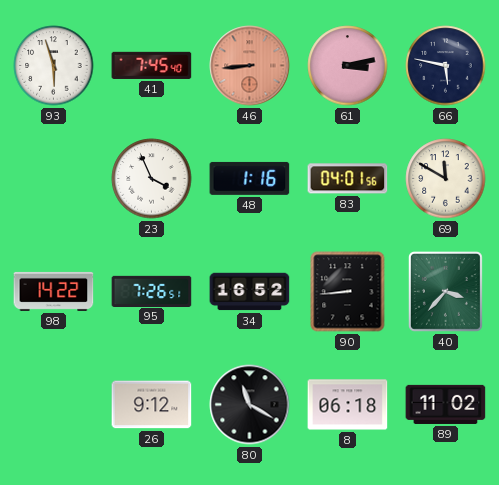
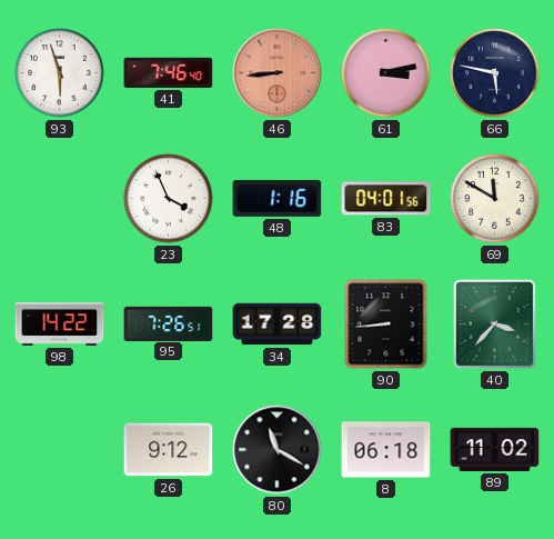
41: 7:45 -> 7:46 (169, 72)
34: 16:52 -> 17:28 (278, 325)
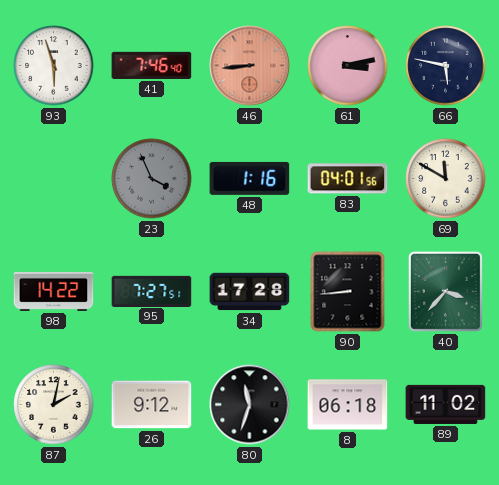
23 dial: white -> grey (152, 179)
95: 7:26 -> 7:27 (152, 291)
87: none -> 2:02 (54, 405)
80: 11:20 -> 11:33 (250, 405)
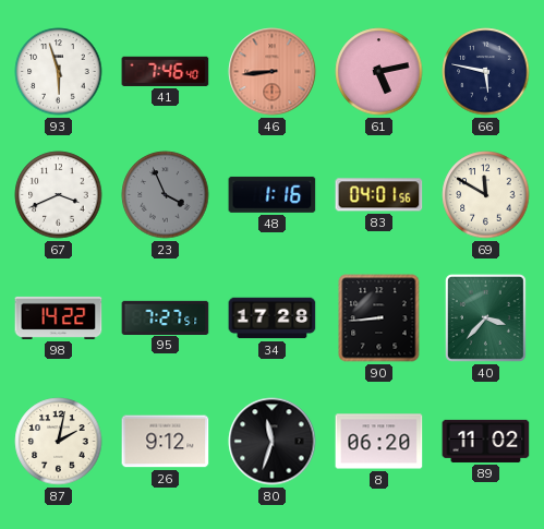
61: 3:13 -> 5:13 (379, 72)
67: none -> 3:41 (59, 195)
8: 06:18 -> 06:20 (379, 442)
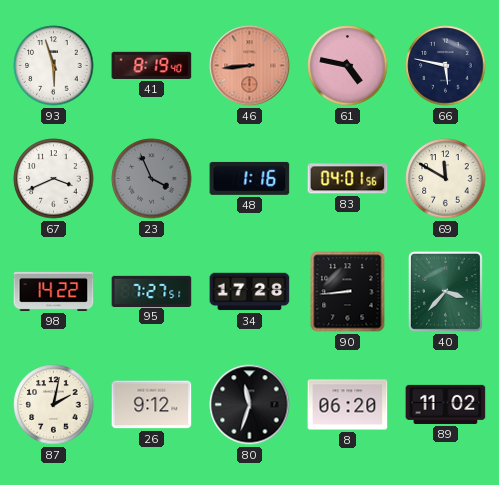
41: 7:46 -> 8:19 (152, 65)
61: 5:13 -> 4:47 (348, 66)
